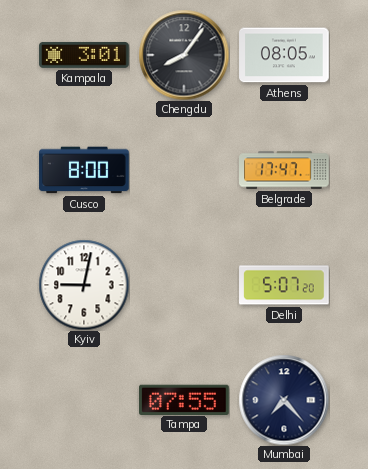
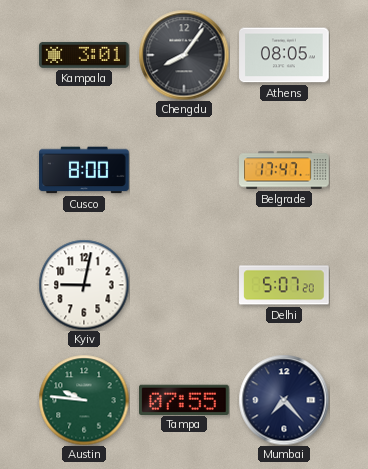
Austin: none -> 9:46 (84, 400)
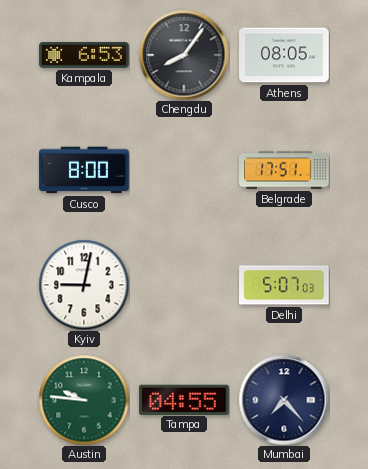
Kampala: 3:01 -> 6:53 (84, 55)
Belgrade: 17:47 -> 17:51 (284, 170)
Delhi: 5:07:20 -> 5:07:03 (284, 285)
Tampa: 07:55 -> 04:55 (185, 399)
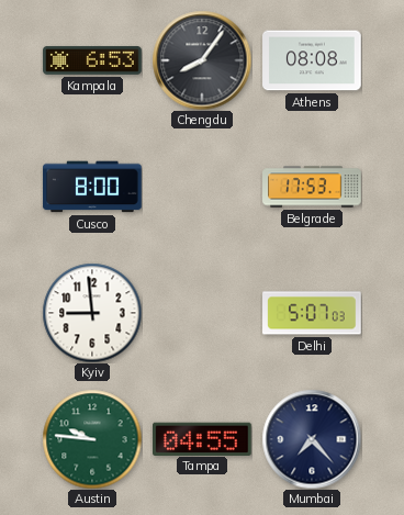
Athens: 08:05 -> 08:08 (312, 60)
Belgrade: 17:51 -> 17:53 (312, 187)
Kyiv: 9:02 -> 8:59 (92, 313)
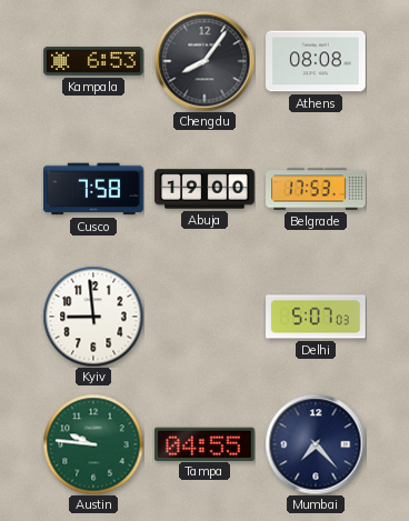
Cusco: 8:00 -> 7:58 (93, 189)
Abuja: none -> 19:00 (205, 189)
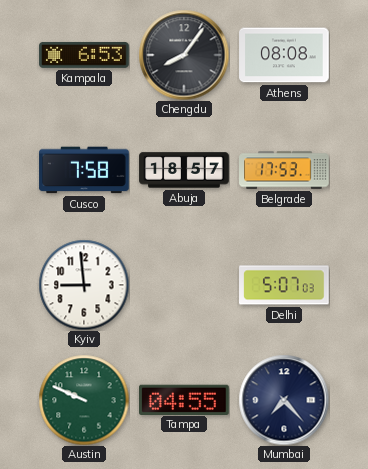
Abuja: 19:00 -> 18:57 (184, 170)
Austin: 9:46 -> 9:49 (84, 400)
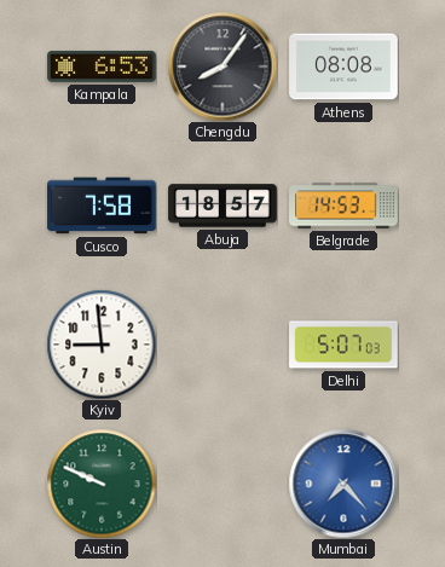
Belgrade: 17:53 -> 14:53 (343, 206)
Tampa: 04:55 -> none (185, 399)
Mumbai dial: navy -> blue (343, 484)
